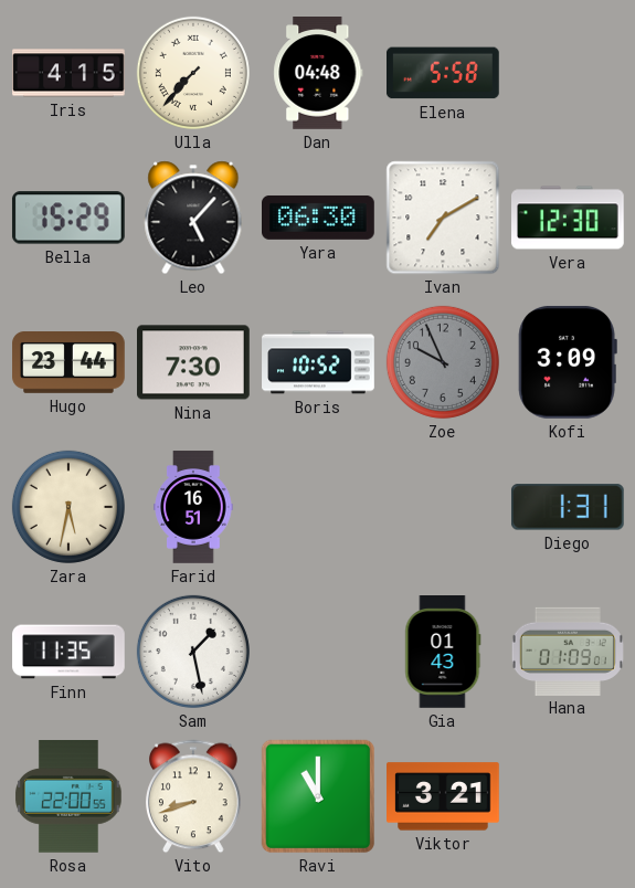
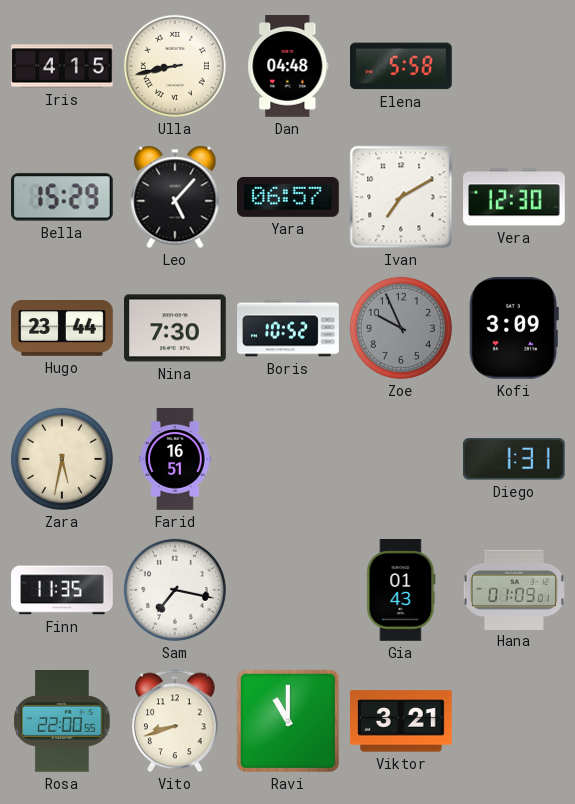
Ulla: 7:37 -> 8:43 (175, 66)
Yara: 06:30 -> 06:57 (289, 197)
Sam: 1:28 -> 7:17 (175, 590)
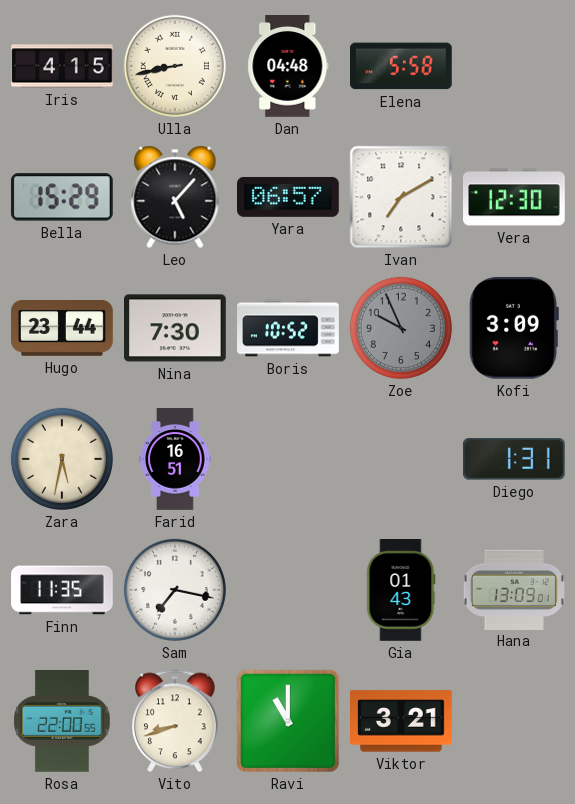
Hana: 01:09 -> 13:09 (514, 589)
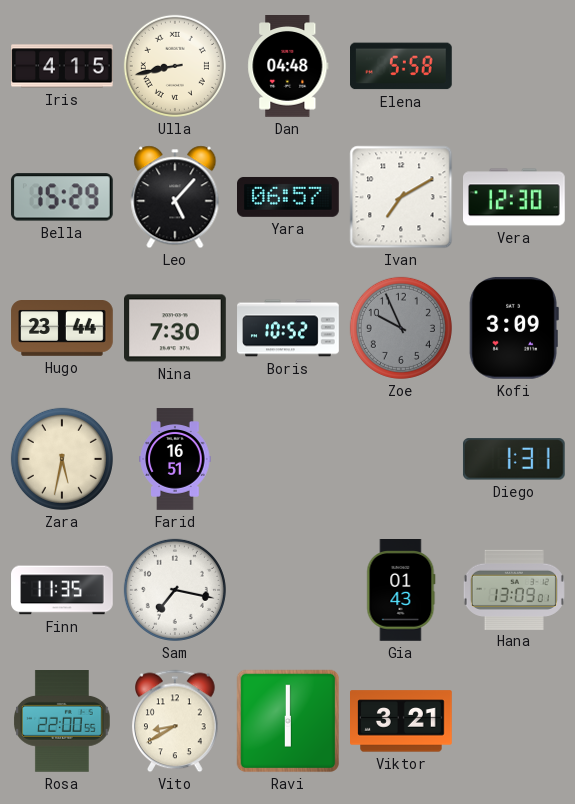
Vito: 8:42 -> 8:40 (176, 721)
Ravi: 11:00 -> 6:00 (288, 721)
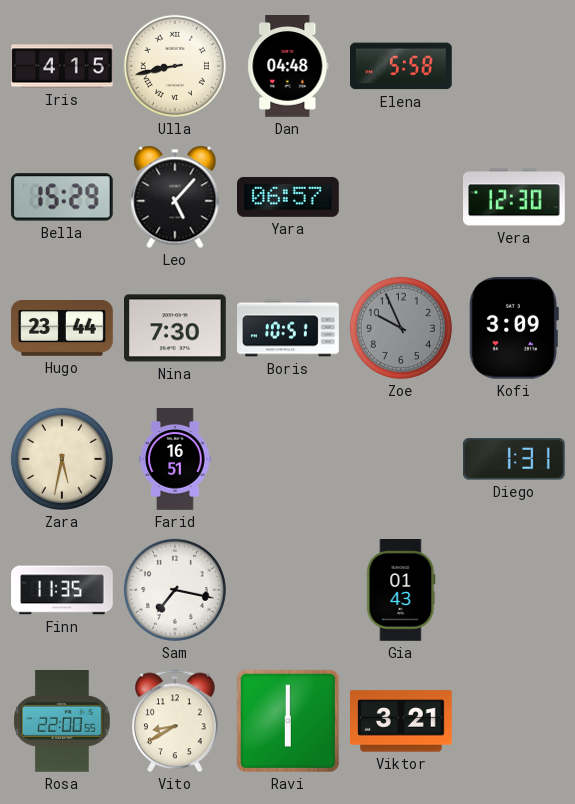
Ivan: 7:10 -> none (401, 197)
Boris: 10:52 -> 10:51 (288, 328)
Hana: 13:09 -> none (514, 589)
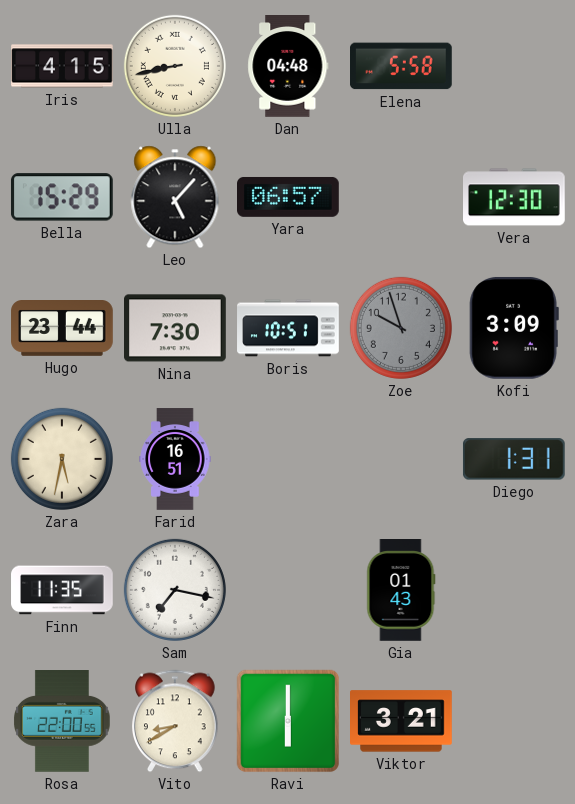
Zoe: 9:56 -> 9:57 (401, 328)
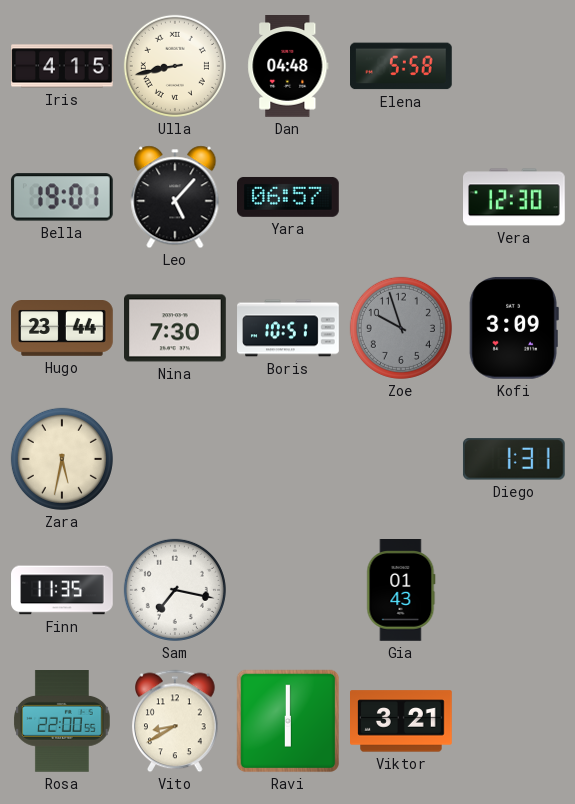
Bella: 15:29 -> 19:01 (62, 197)
Farid: 16:51 -> none (175, 459)
